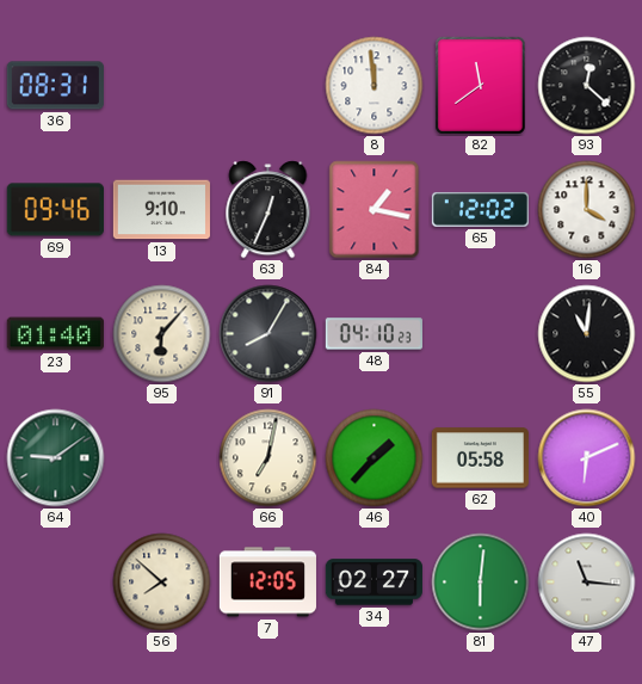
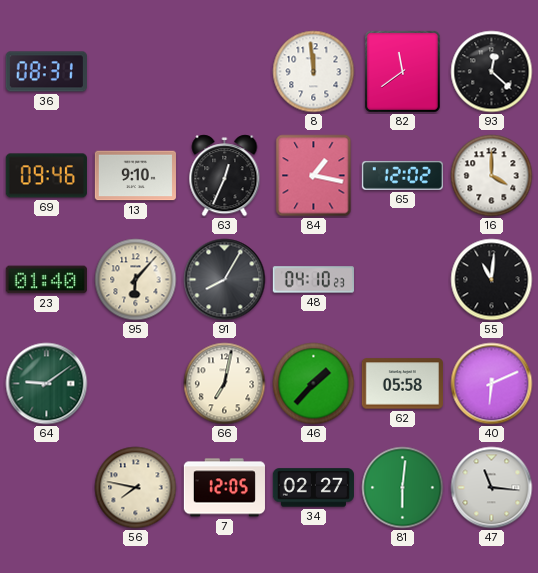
56: 7:52 -> 7:47 (136, 488)
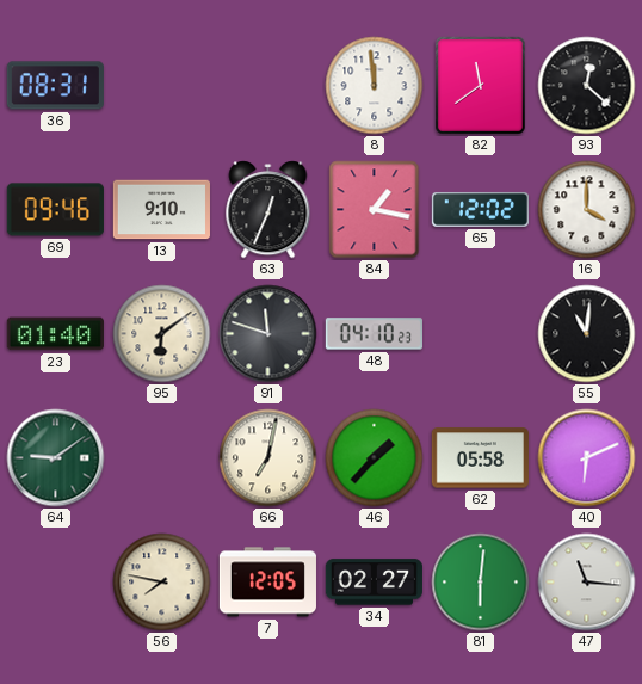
95: 6:07 -> 6:09 (162, 334)
91: 8:05 -> 11:48 (268, 334)
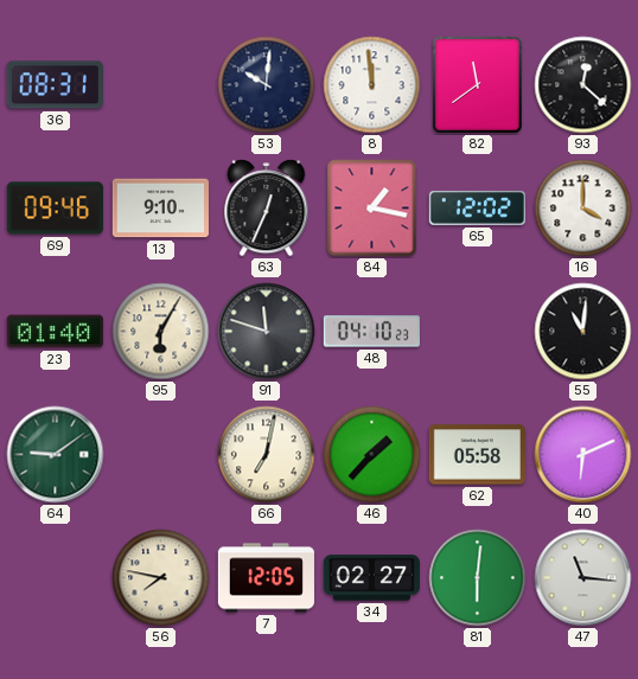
53: none -> 10:01 (267, 85)
95: 6:09 -> 6:05 (161, 332)
